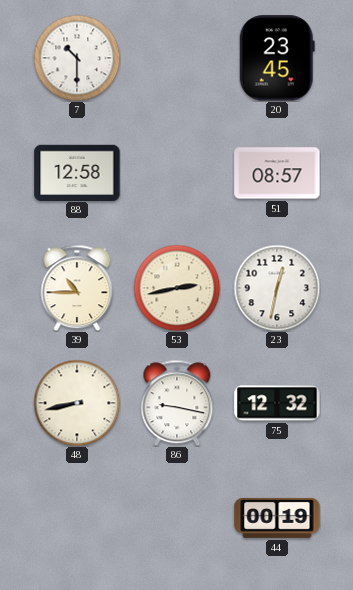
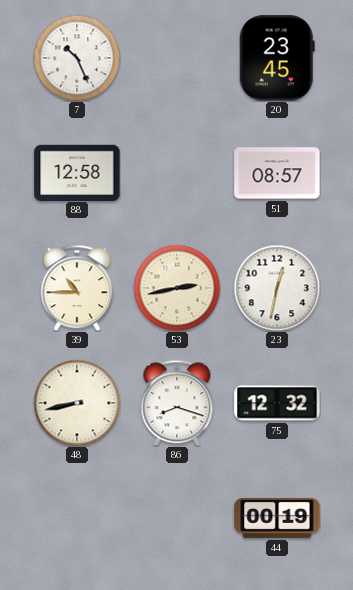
7: 10:30 -> 10:26 (77, 58)
86: 9:17 -> 8:18 (177, 403)
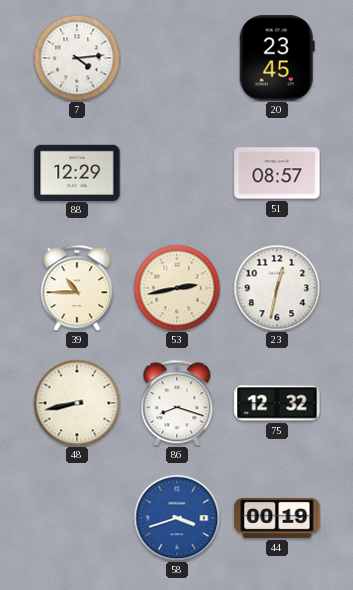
7: 10:26 -> 4:14 (77, 58)
88: 12:58 -> 12:29 (77, 172)
58: none -> 3:42 (177, 518)
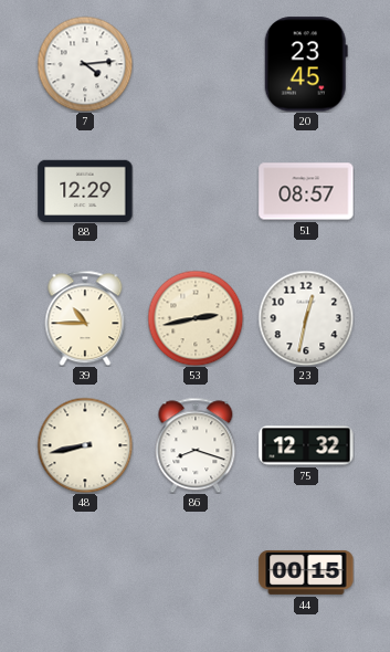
58: 3:42 -> none (177, 518)
44: 00:19 -> 00:15 (306, 572)
